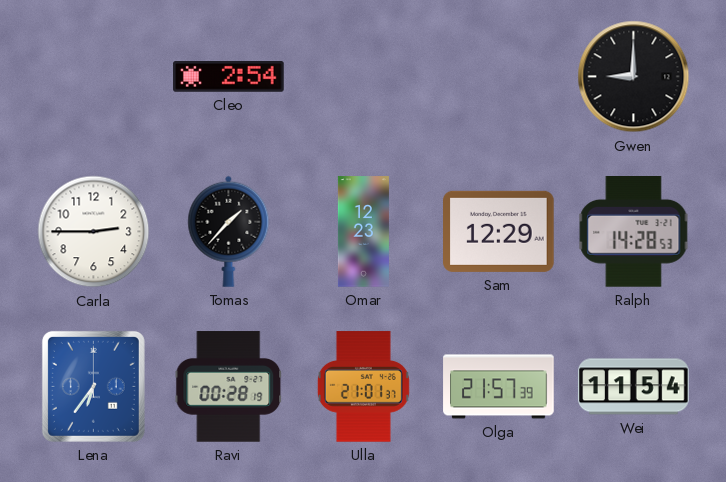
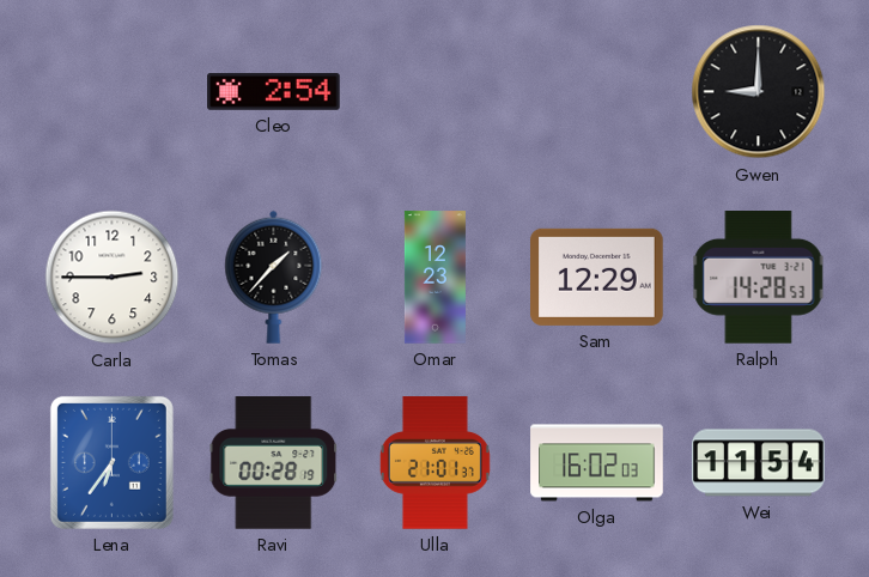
Olga: 21:57 -> 16:02 (597, 463)
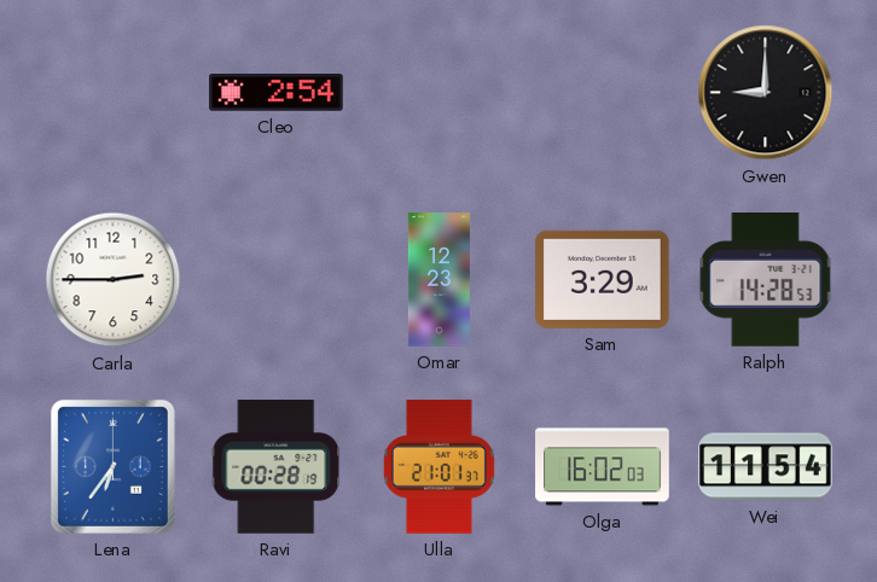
Tomas: 1:37 -> none (274, 277)
Sam: 12:29 -> 3:29 (603, 279)
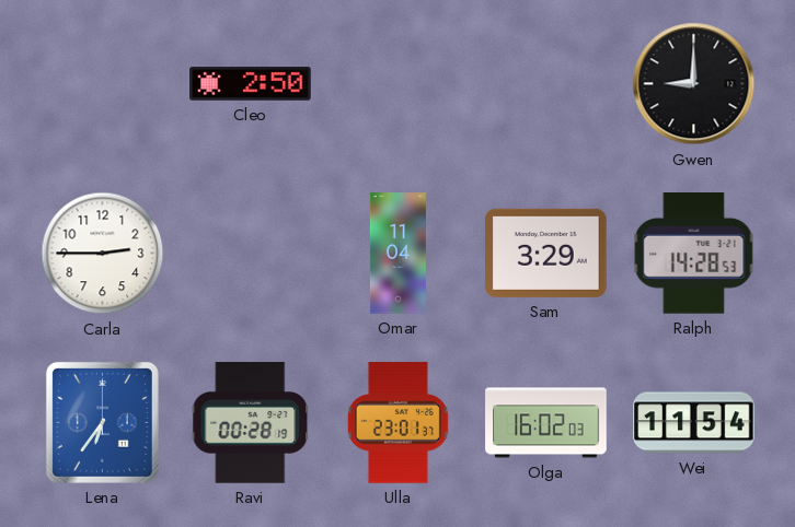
Cleo: 2:54 -> 2:50 (251, 84)
Omar: 12:23 -> 11:04 (397, 254)
Ulla: 21:01 -> 23:01 (397, 423)
